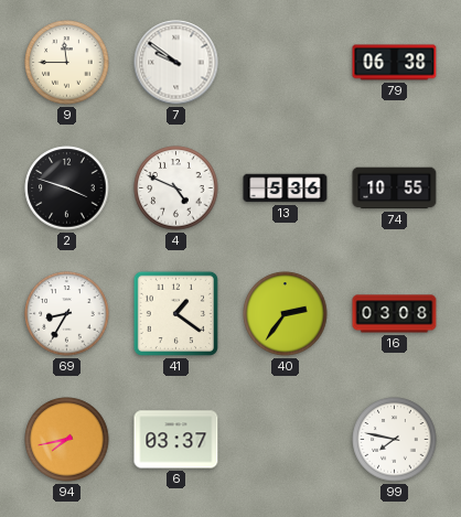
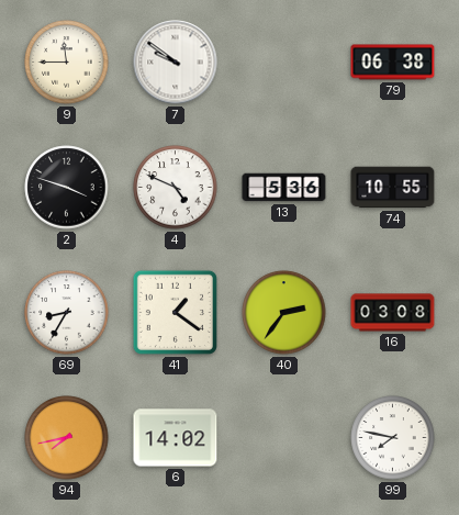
6: 03:37 -> 14:02 (176, 438)
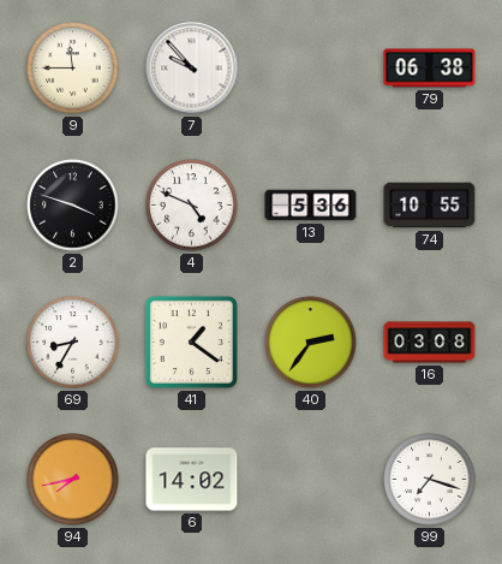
7: 9:51 -> 9:53 (192, 69)
99: 7:47 -> 7:18 (430, 480)
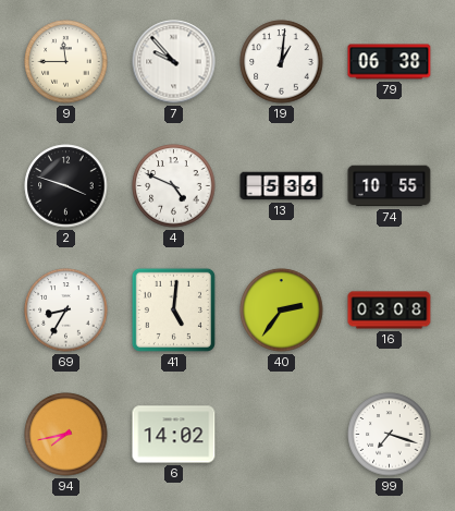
19: none -> 1:01 (282, 62)
41: 1:21 -> 5:01 (173, 309)
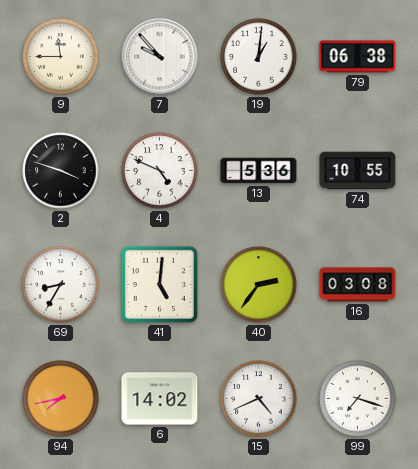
15: none -> 4:41 (259, 399)
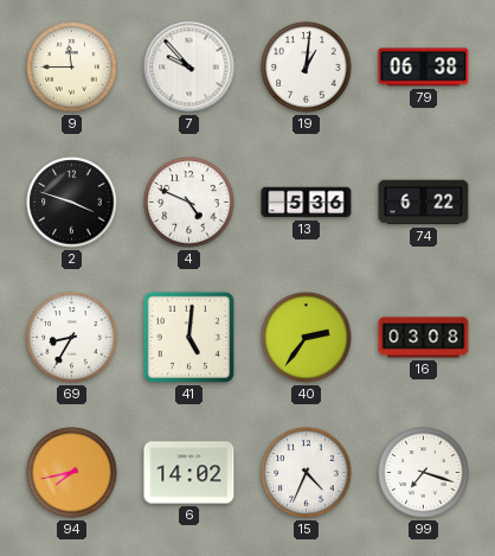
74: 10:55 -> 6:22 (424, 203)
15: 4:41 -> 4:34 (307, 473)
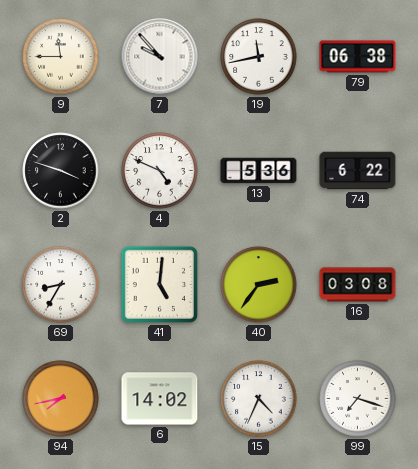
19: 1:01 -> 11:43 (259, 57)
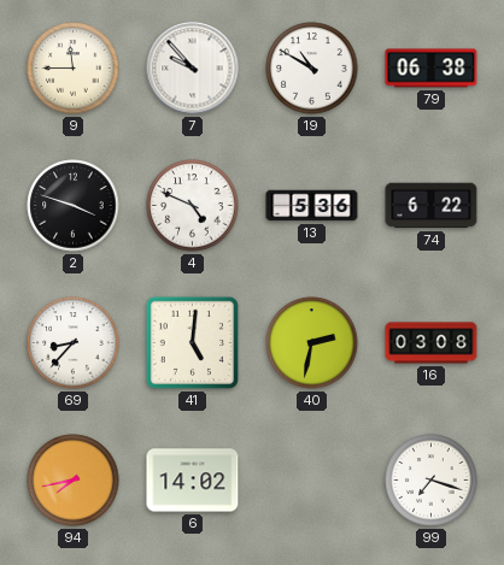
19: 11:43 -> 10:50 (312, 69)
69: 8:35 -> 8:37 (74, 343)
40: 2:36 -> 2:32 (312, 343)
15: 4:34 -> none (259, 399)
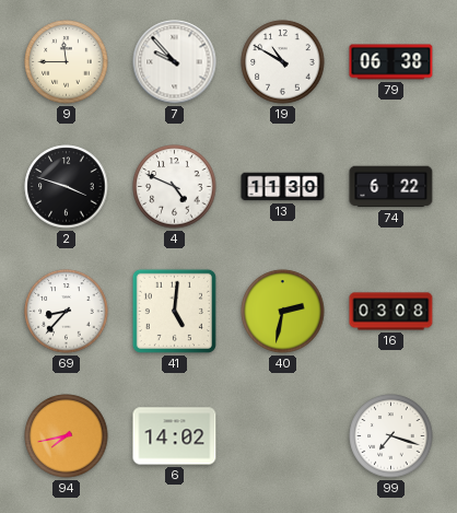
13: 5:36 -> 11:30 (283, 187)
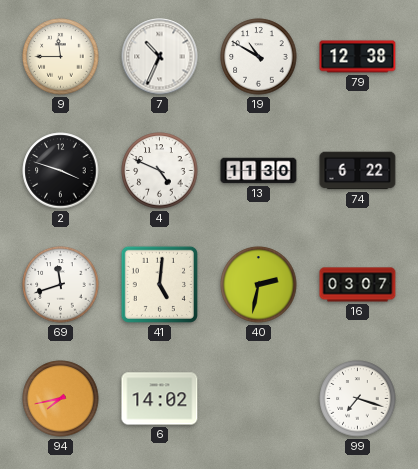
7: 9:53 -> 10:34 (160, 57)
79: 06:38 -> 12:38 (358, 57)
69: 8:37 -> 11:42 (61, 285)
16: 03:08 -> 03:07 (358, 285)
